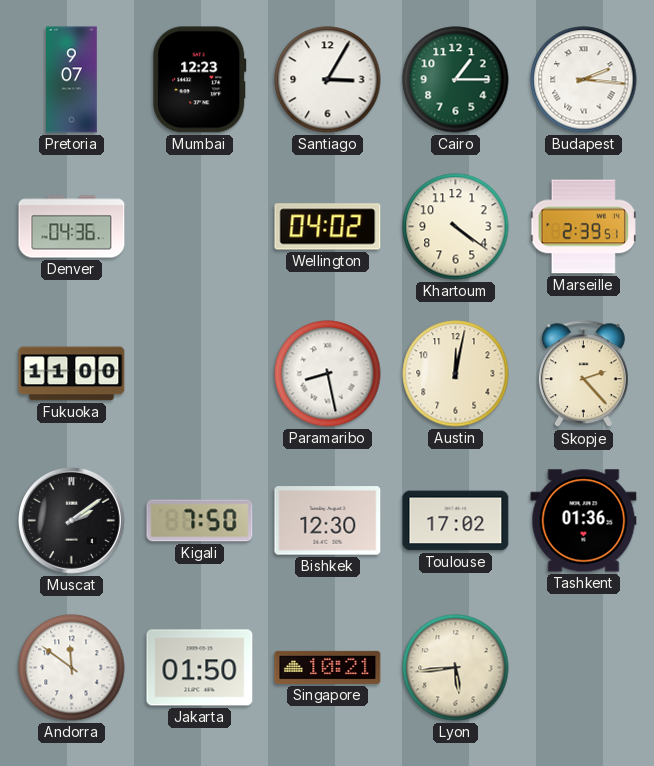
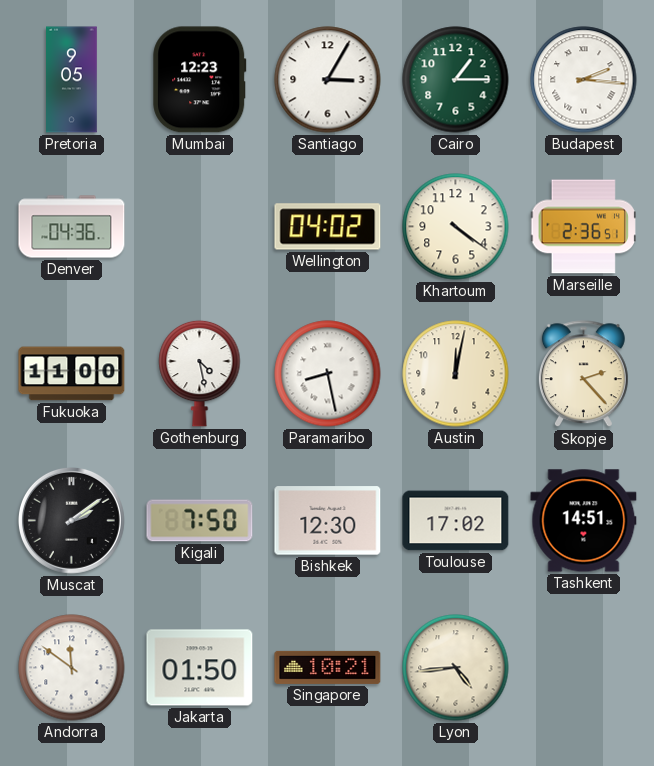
Pretoria: 9:07 -> 9:05 (72, 80)
Marseille: 2:39 -> 2:36 (583, 227)
Gothenburg: none -> 4:28 (200, 373)
Tashkent: 01:36 -> 14:51 (584, 521)
Lyon: 5:44 -> 4:44 (456, 668)
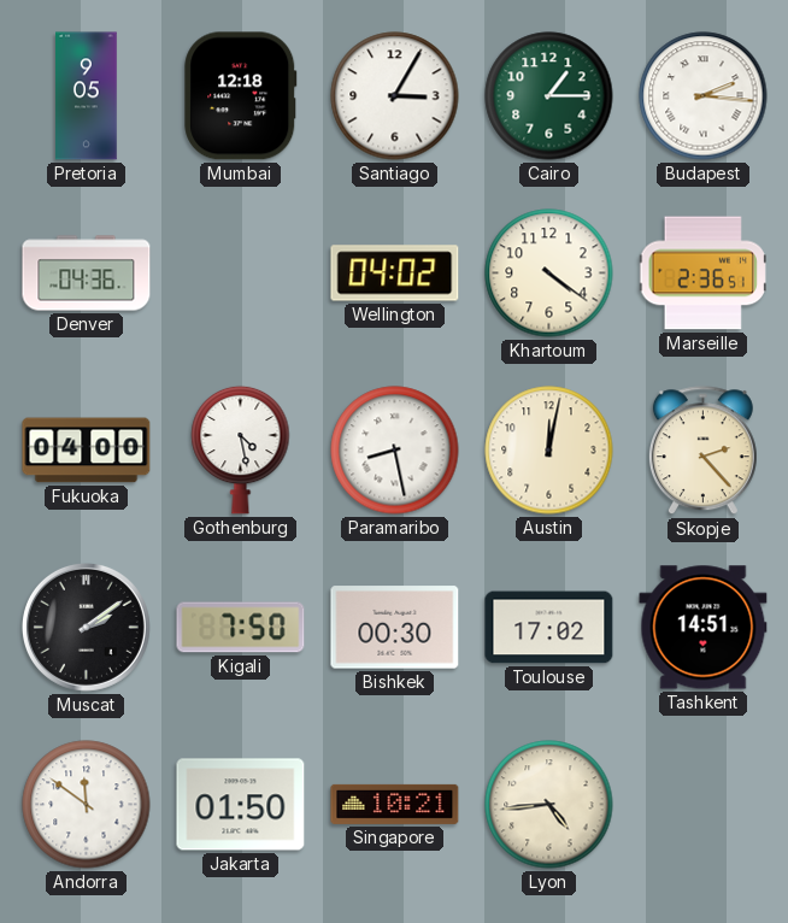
Mumbai: 12:23 -> 12:18 (241, 96)
Fukuoka: 11:00 -> 04:00 (87, 451)
Bishkek: 12:30 -> 00:30 (395, 628)
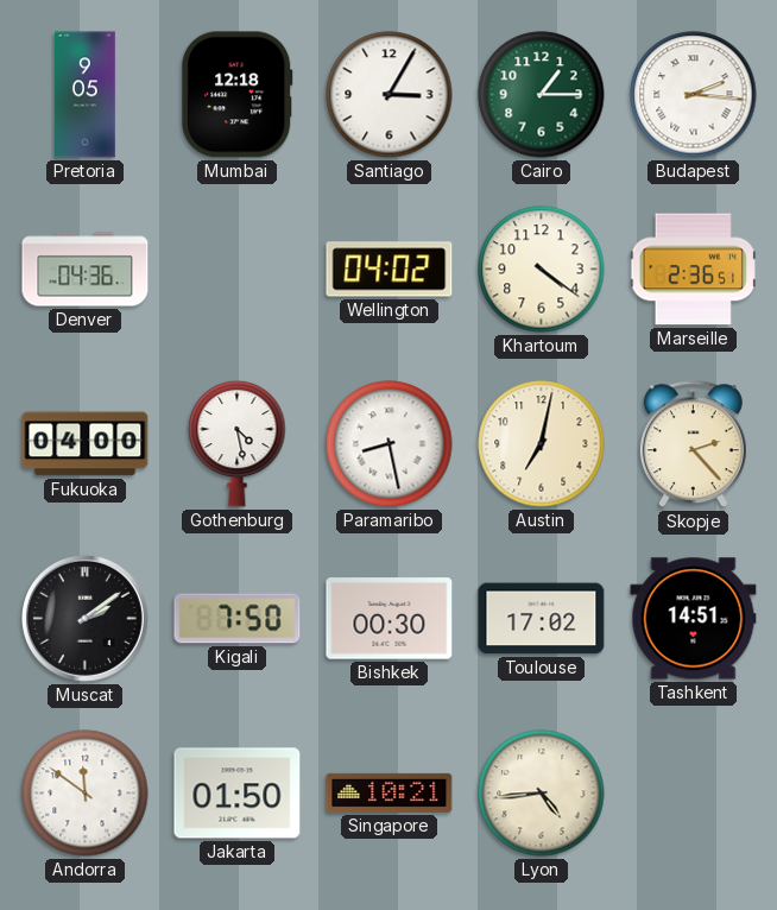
Austin: 12:02 -> 7:02 (542, 444)
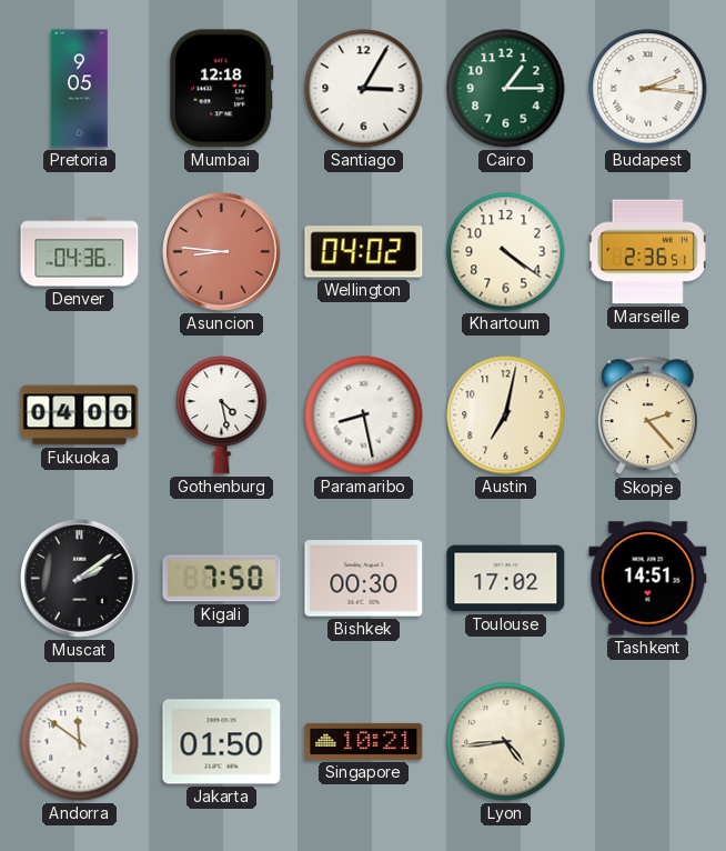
Asuncion: none -> 8:46 (221, 251)
